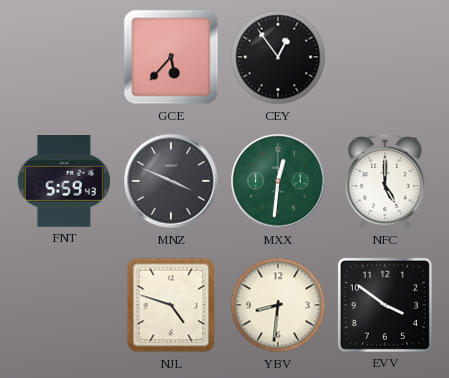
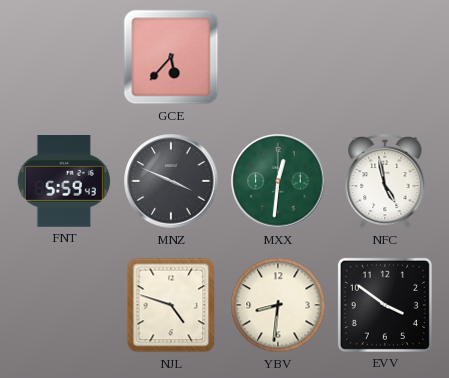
CEY: 12:54 -> none (278, 57)
NFC: 5:00 -> 4:58 (385, 181)
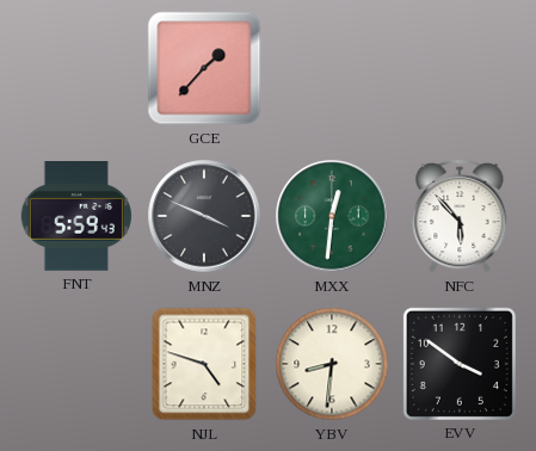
GCE: 5:37 -> 1:37 (204, 68)
NFC: 4:58 -> 5:53 (460, 216)
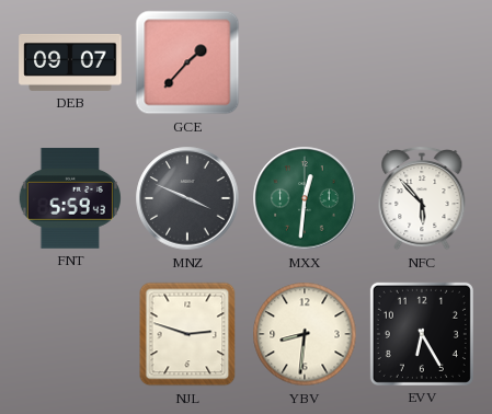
DEB: none -> 09:07 (70, 62)
NJL: 4:48 -> 2:48 (187, 334)
EVV: 3:51 -> 6:25 (422, 334)
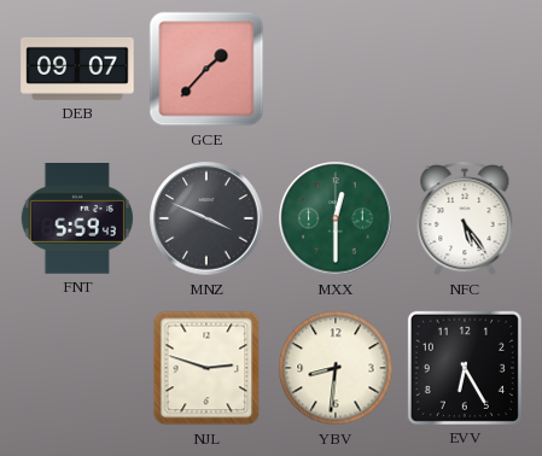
MXX: 12:31 -> 12:30 (336, 218)
NFC: 5:53 -> 5:24 (465, 218)
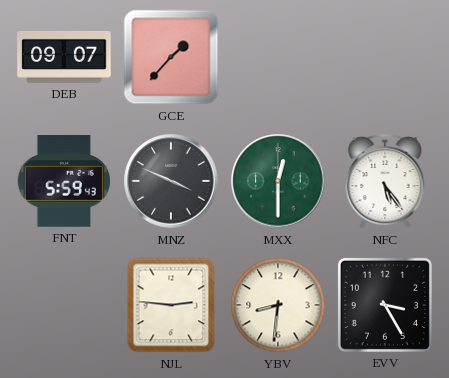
NJL: 2:48 -> 2:46 (171, 305)
EVV: 6:25 -> 3:25 (385, 305)
